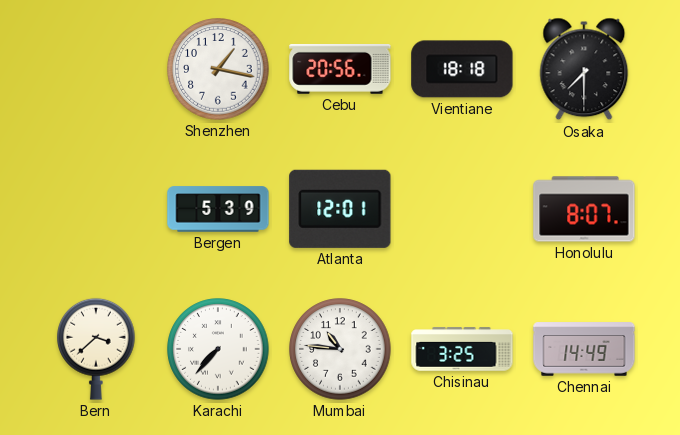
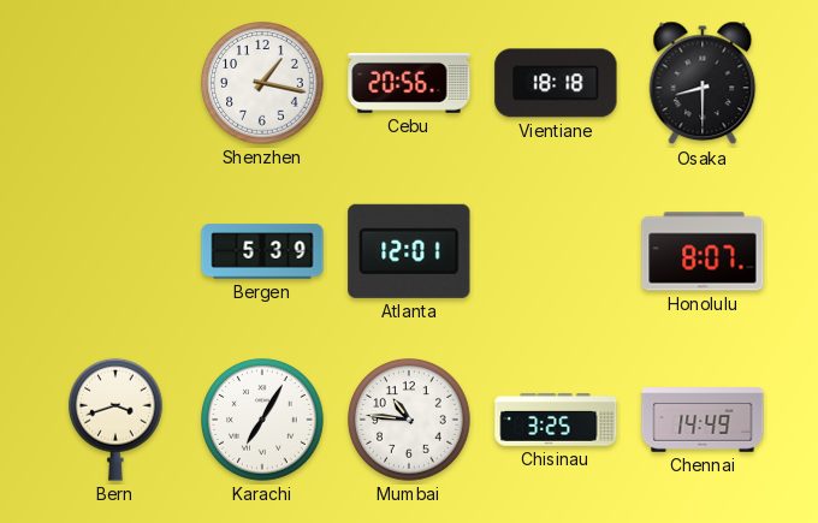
Osaka: 7:30 -> 8:30 (703, 83)
Bern: 3:38 -> 3:42 (115, 420)
Karachi: 7:37 -> 7:05 (262, 420)
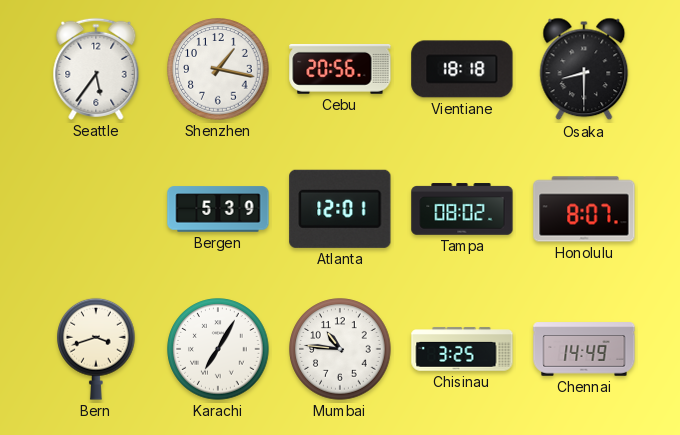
Seattle: none -> 5:36 (96, 69)
Tampa: none -> 08:02 (462, 209)
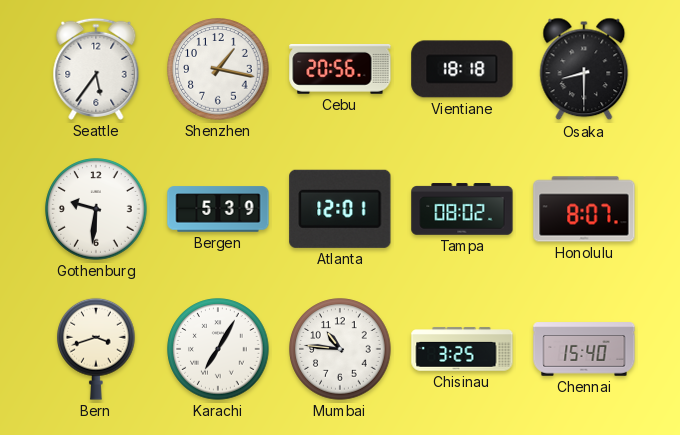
Gothenburg: none -> 9:31 (96, 209)
Chennai: 14:49 -> 15:40 (584, 349)
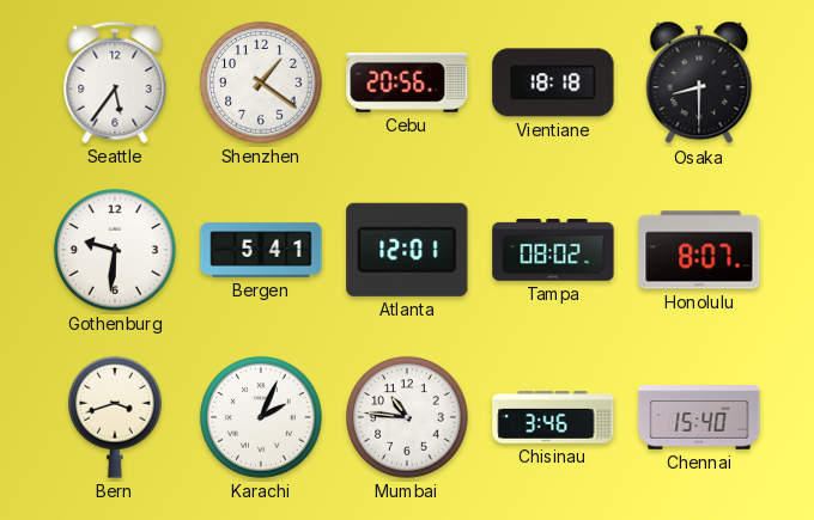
Shenzhen: 1:17 -> 1:21 (261, 82)
Bergen: 5:39 -> 5:41 (261, 250)
Karachi: 7:05 -> 2:04 (261, 417)
Chisinau: 3:25 -> 3:46 (553, 417)
